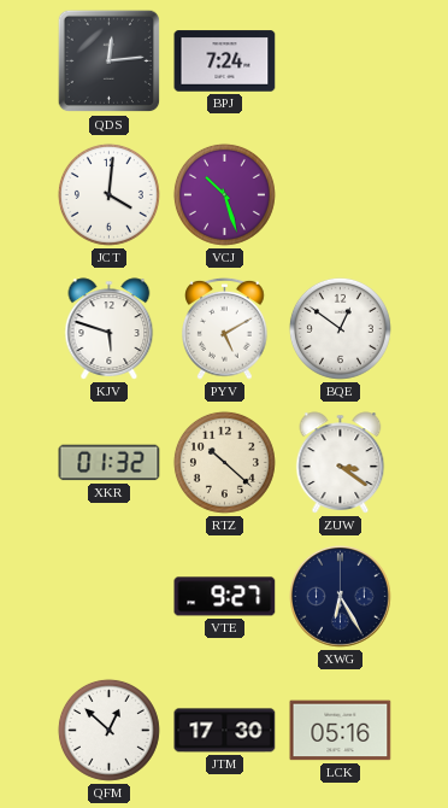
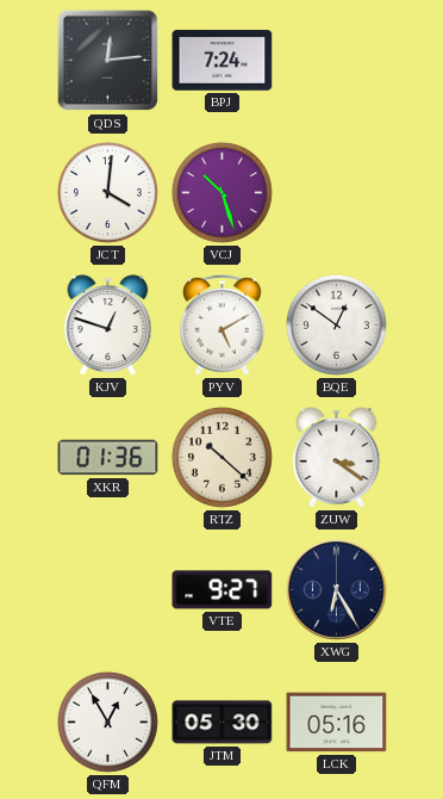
KJV: 5:48 -> 12:48 (108, 326)
XKR: 01:32 -> 01:36 (108, 458)
QFM: 12:52 -> 12:55 (107, 721)
JTM: 17:30 -> 05:30 (223, 723)
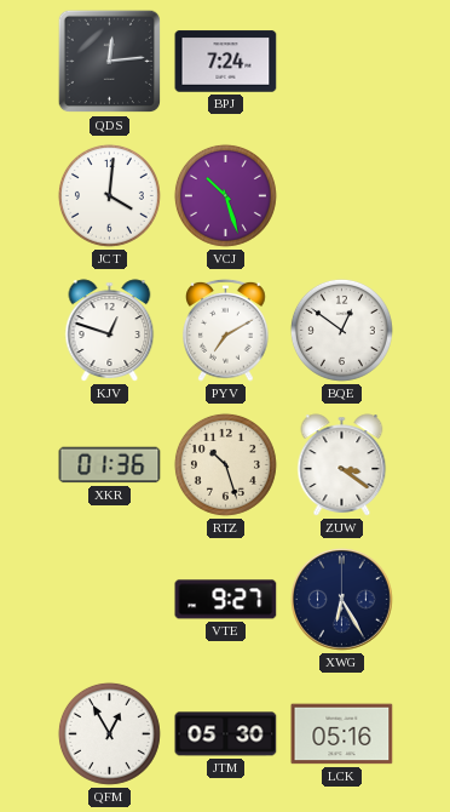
PYV: 5:10 -> 7:10 (226, 330)
RTZ: 10:22 -> 10:27 (225, 464)
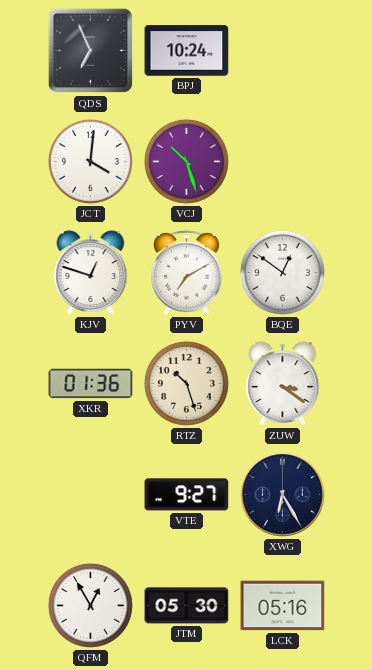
QDS: 12:14 -> 6:56 (91, 51)
BPJ: 7:24 -> 10:24 (187, 51)
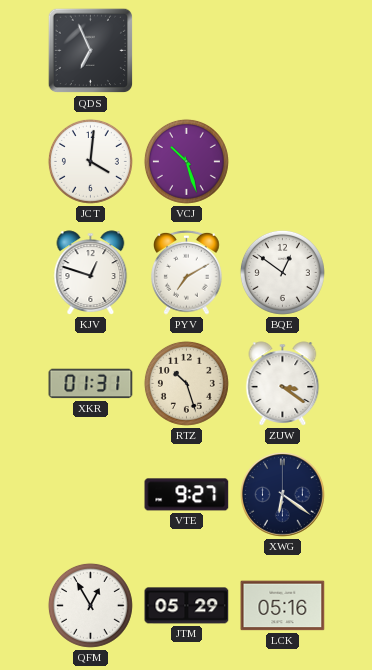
BPJ: 10:24 -> none (187, 51)
XKR: 01:36 -> 01:31 (91, 384)
XWG: 6:25 -> 6:21 (283, 495)
JTM: 05:30 -> 05:29 (187, 606)
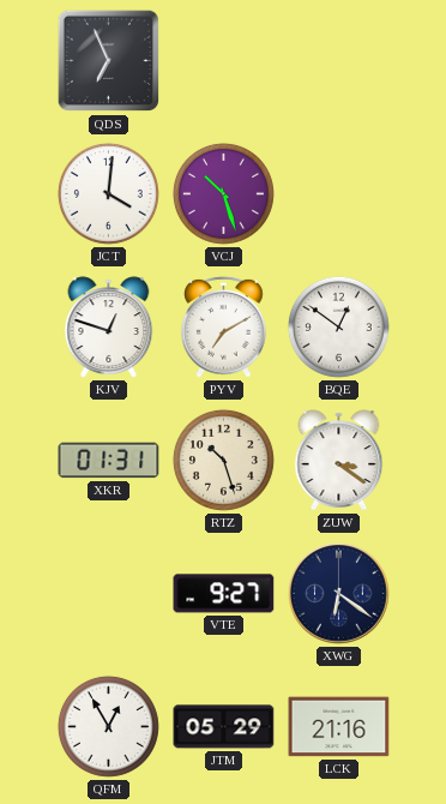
LCK: 05:16 -> 21:16 (339, 727)
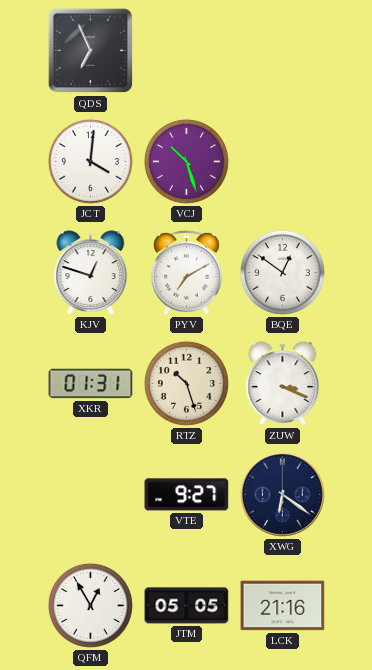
ZUW: 3:21 -> 3:19 (283, 384)
JTM: 05:29 -> 05:05 (187, 606)
